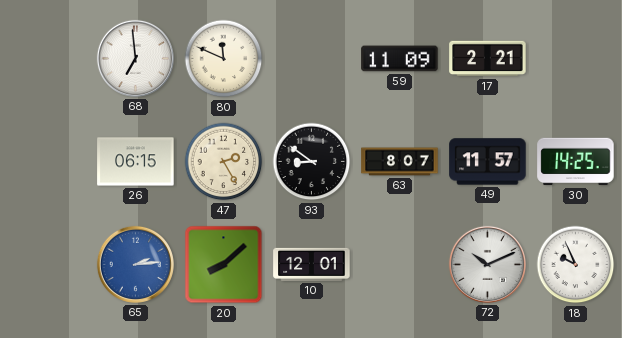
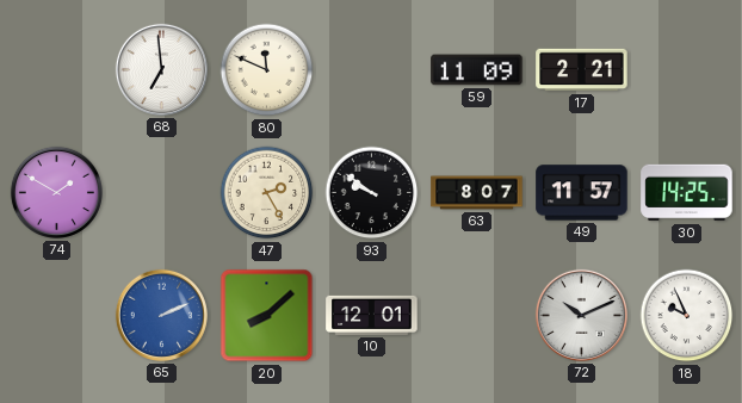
74: none -> 1:50 (56, 192)
26: 06:15 -> none (136, 162)
93: 8:51 -> 9:51 (372, 193)
65: 2:14 -> 2:11 (161, 315)
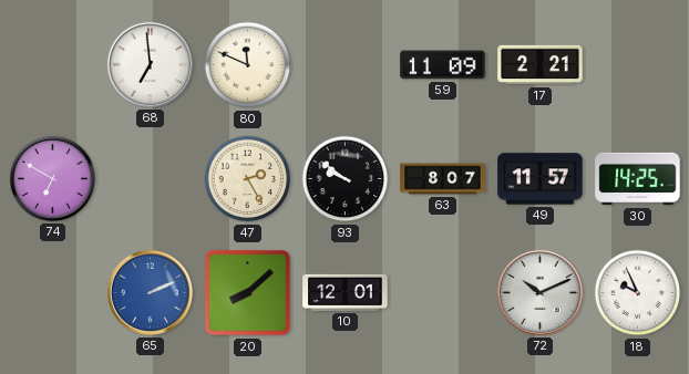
74: 1:50 -> 6:50 (52, 178)
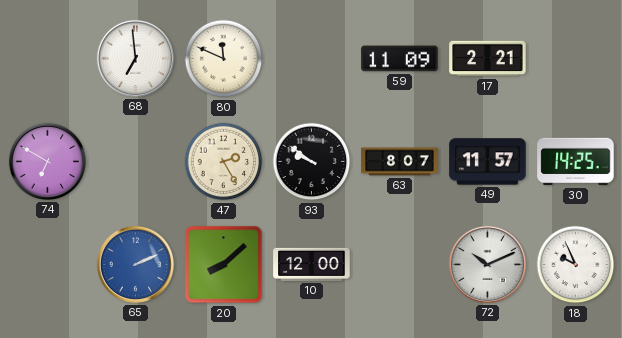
10: 12:01 -> 12:00 (312, 264)
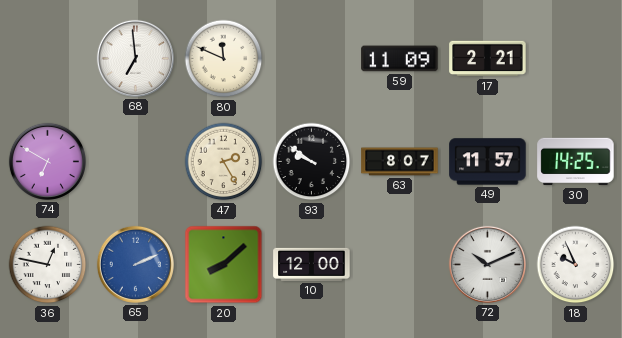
36: none -> 12:47 (48, 265)
